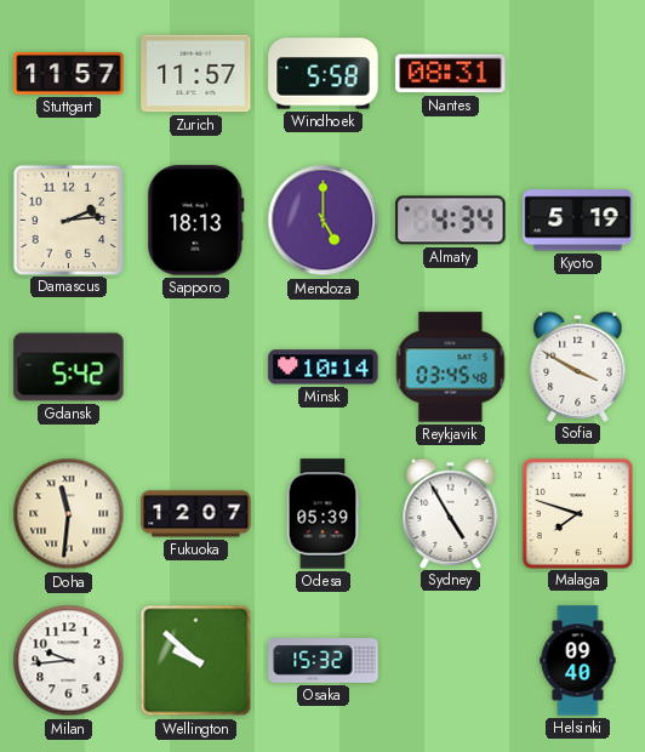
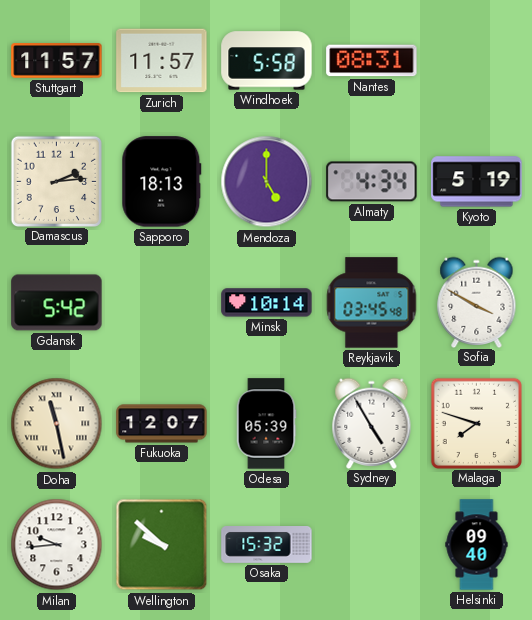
Doha: 11:31 -> 11:28 (57, 424)
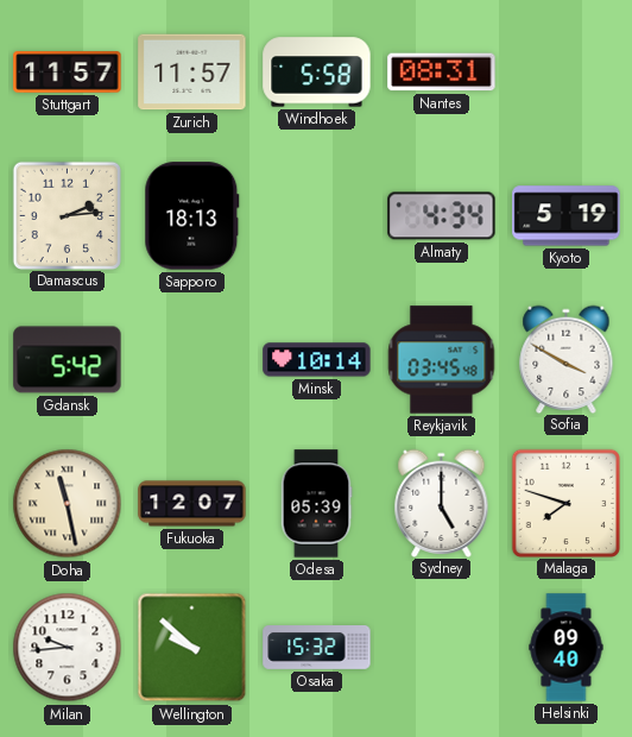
Mendoza: 5:00 -> none (267, 182)
Sydney: 4:55 -> 5:00 (442, 503)
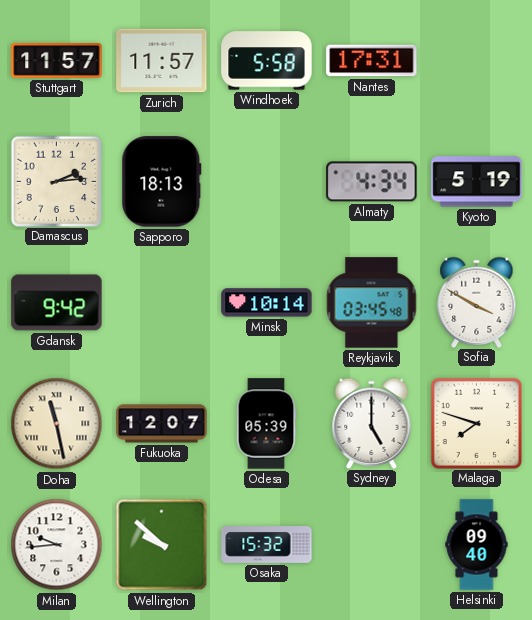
Nantes: 08:31 -> 17:31 (372, 61)
Gdansk: 5:42 -> 9:42 (57, 303)
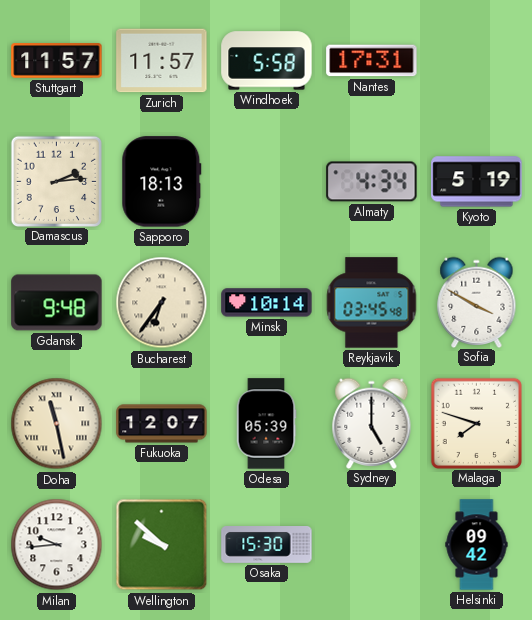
Gdansk: 9:42 -> 9:48 (57, 303)
Bucharest: none -> 6:36 (162, 303)
Osaka: 15:32 -> 15:30 (267, 545)
Helsinki: 09:40 -> 09:42 (477, 545)
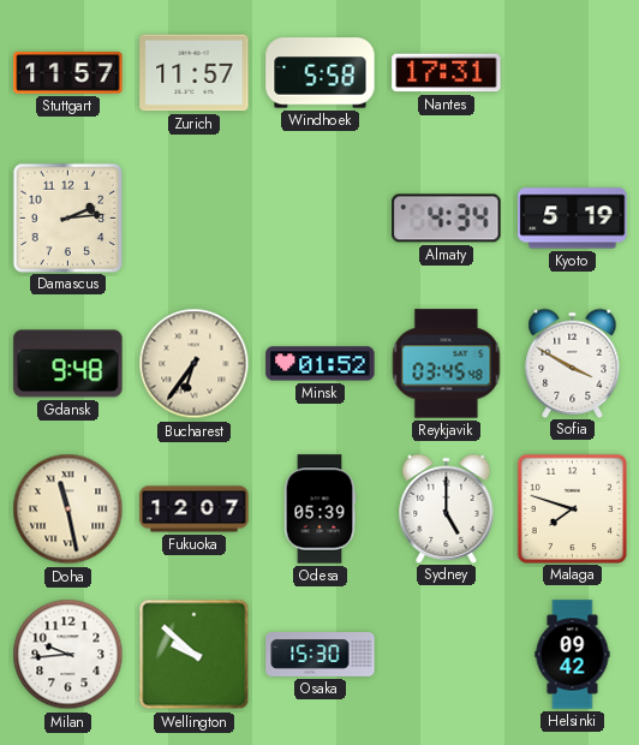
Sapporo: 18:13 -> none (162, 182)
Minsk: 10:14 -> 01:52 (321, 364)
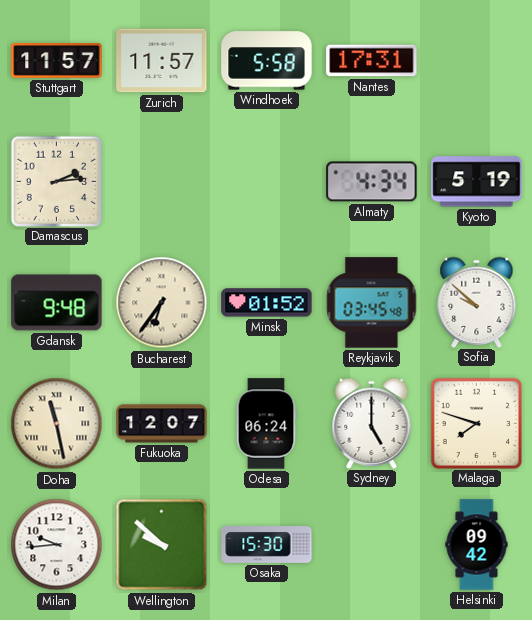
Sofia: 3:50 -> 9:52 (477, 302)
Odesa: 05:39 -> 06:24 (266, 424)
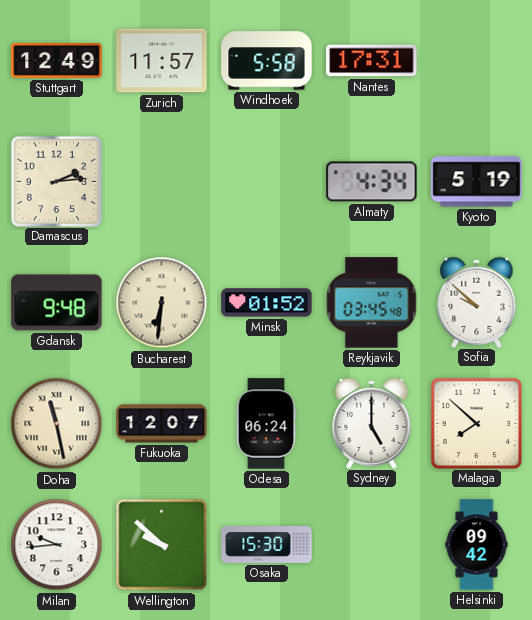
Stuttgart: 11:57 -> 12:49 (57, 61)
Bucharest: 6:36 -> 6:31 (162, 303)
Malaga: 7:48 -> 7:52 (476, 423)
